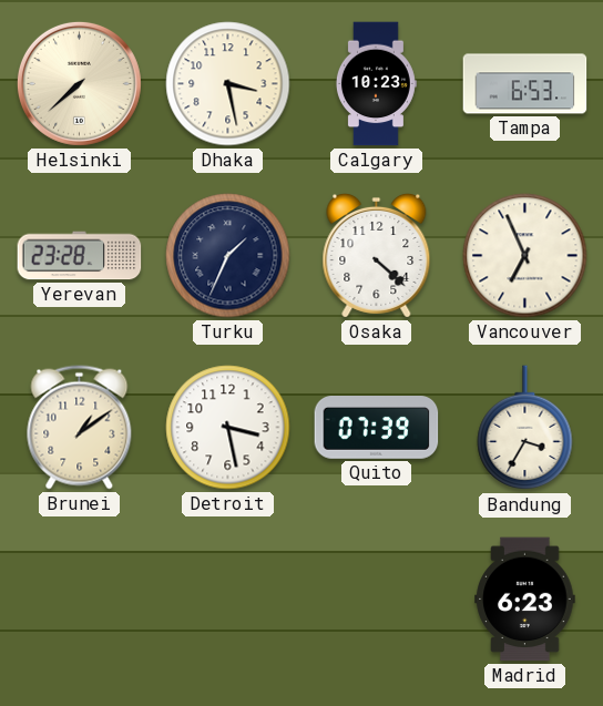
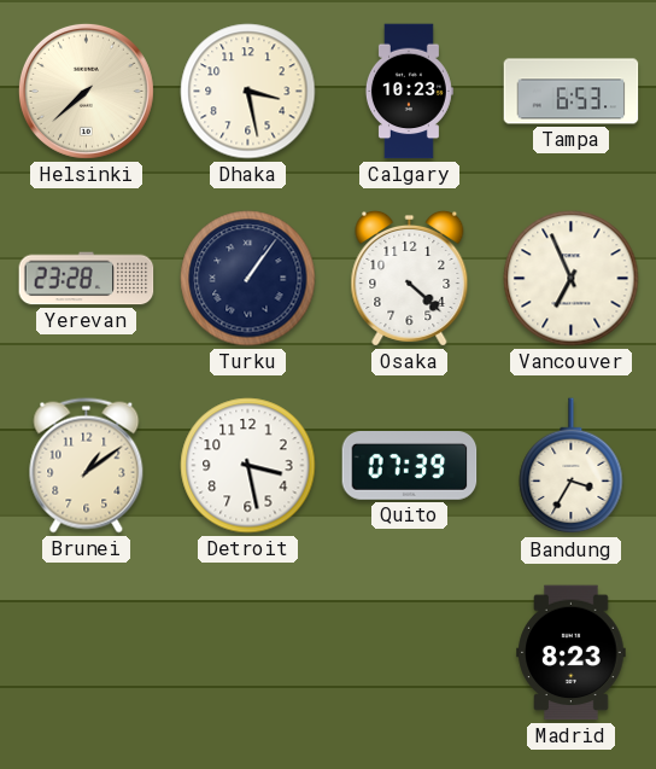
Turku: 1:34 -> 1:06 (248, 279)
Madrid: 6:23 -> 8:23 (572, 653)
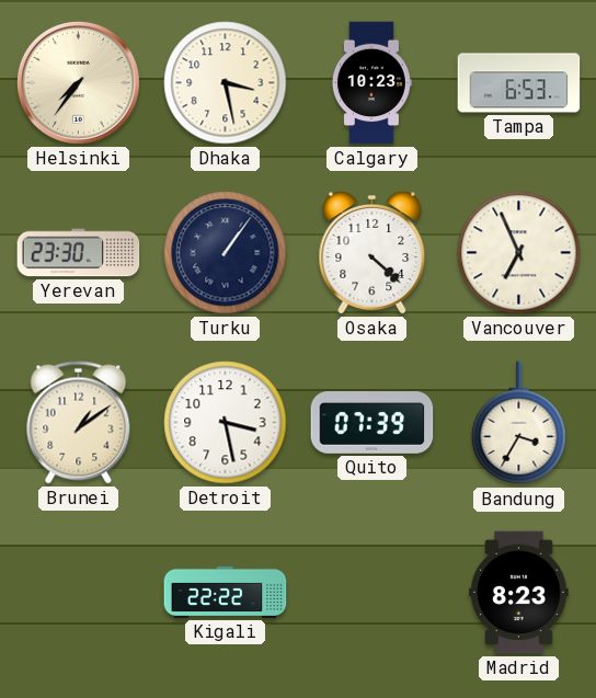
Helsinki: 7:38 -> 7:36 (78, 82)
Yerevan: 23:28 -> 23:30 (79, 253)
Kigali: none -> 22:22 (226, 592)
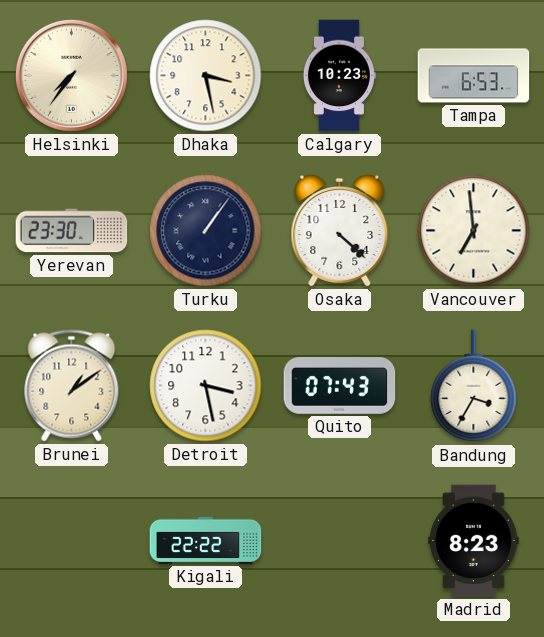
Vancouver: 6:56 -> 6:59 (474, 231)
Quito: 07:39 -> 07:43 (340, 386)
